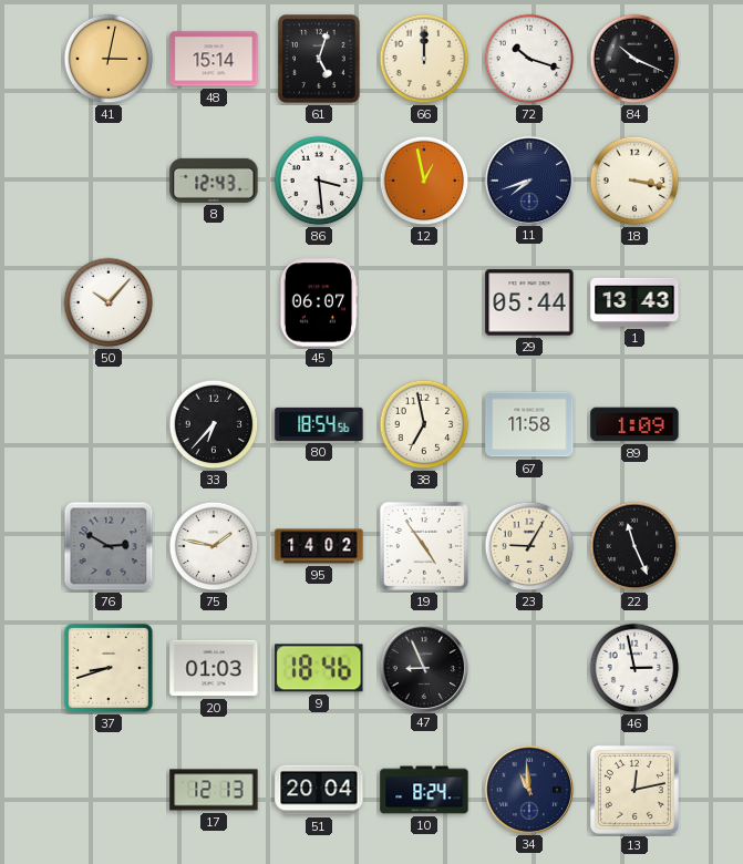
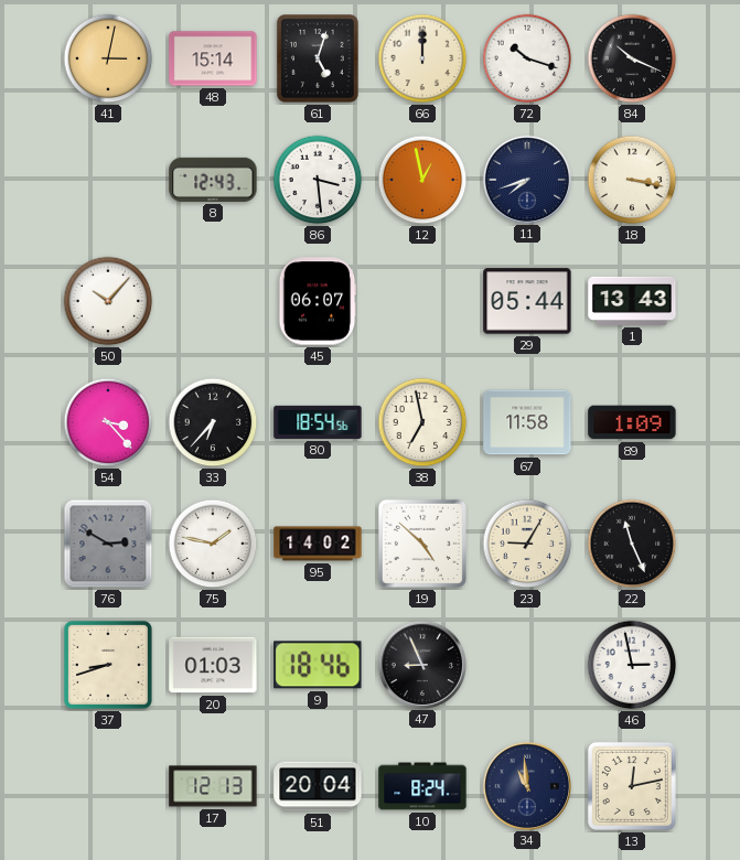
54: none -> 3:23 (108, 422)
19: 4:54 -> 4:52 (422, 544)
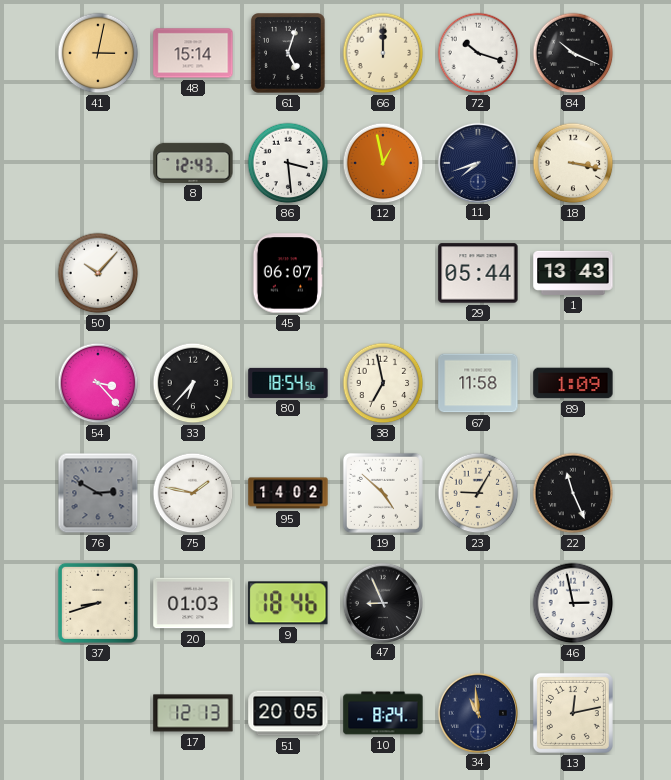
51: 20:04 -> 20:05 (288, 713)
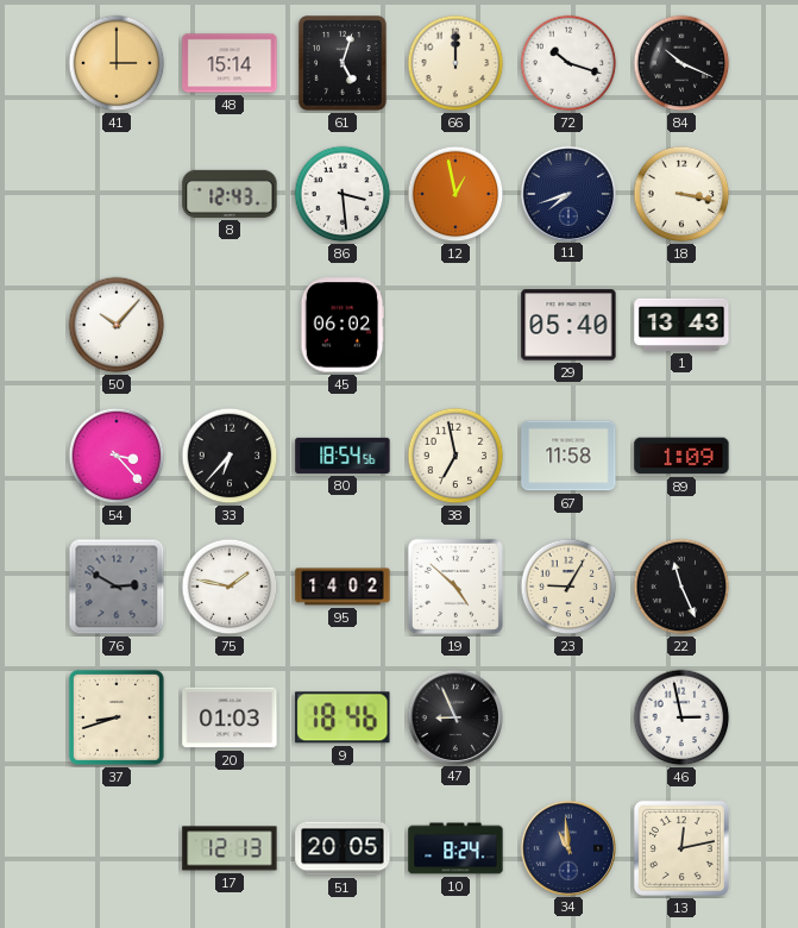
41: 3:02 -> 3:00 (117, 63)
45: 06:07 -> 06:02 (343, 325)
29: 05:44 -> 05:40 (568, 325)
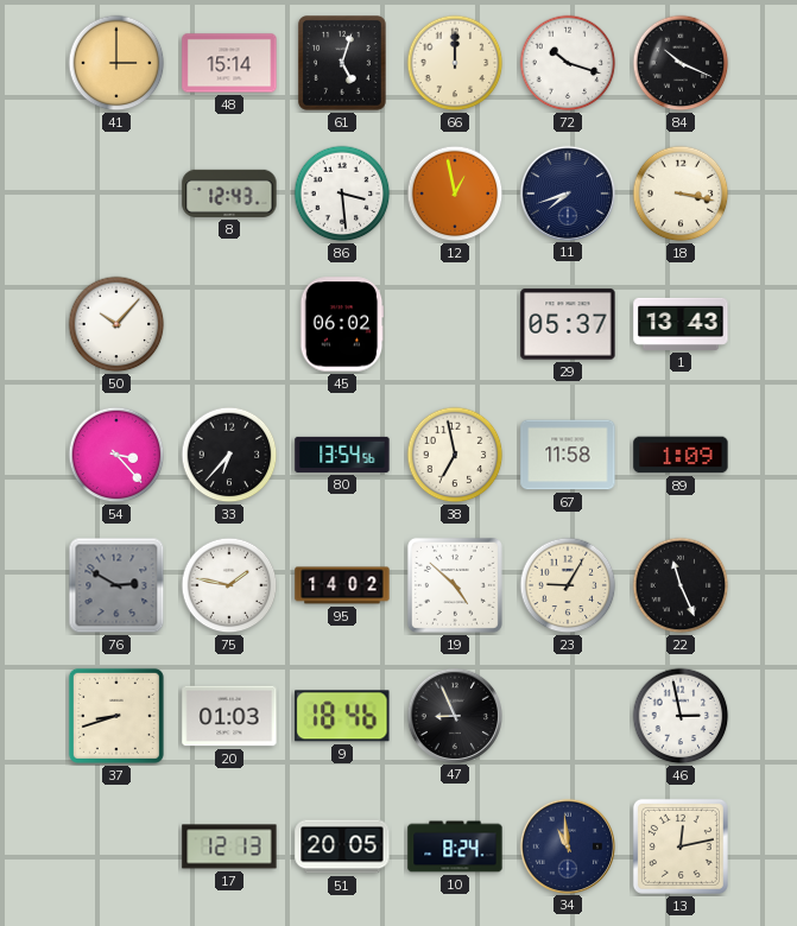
29: 05:40 -> 05:37 (568, 324)
80: 18:54 -> 13:54 (342, 455)
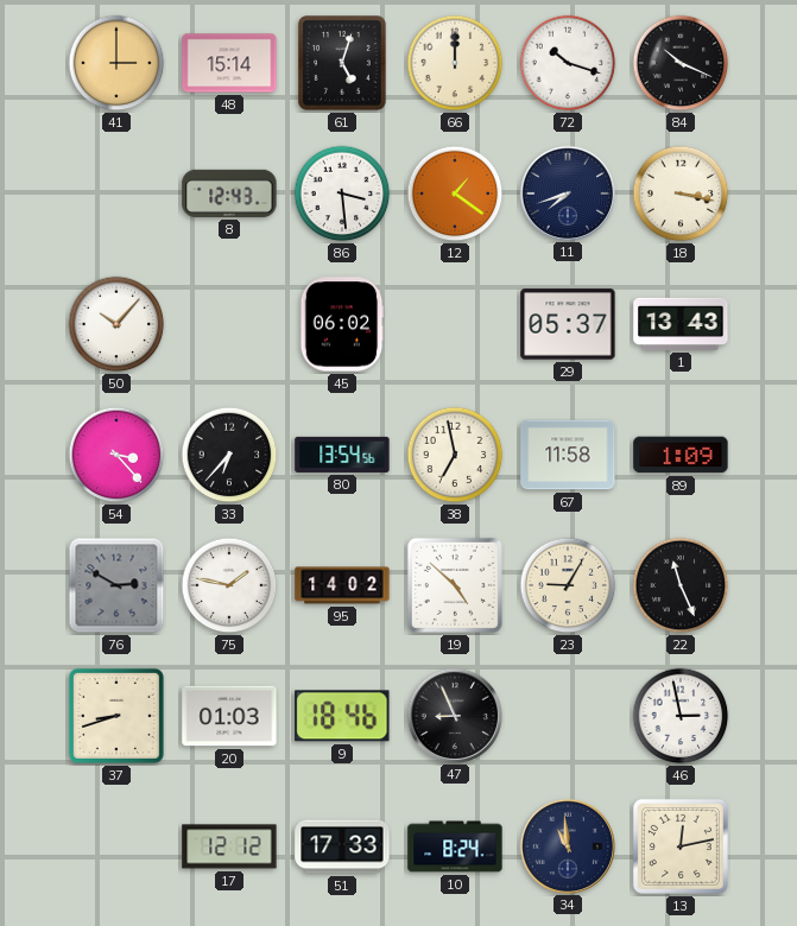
12: 12:58 -> 1:21 (455, 194)
17: 12:13 -> 12:12 (229, 846)
51: 20:05 -> 17:33 (342, 846)
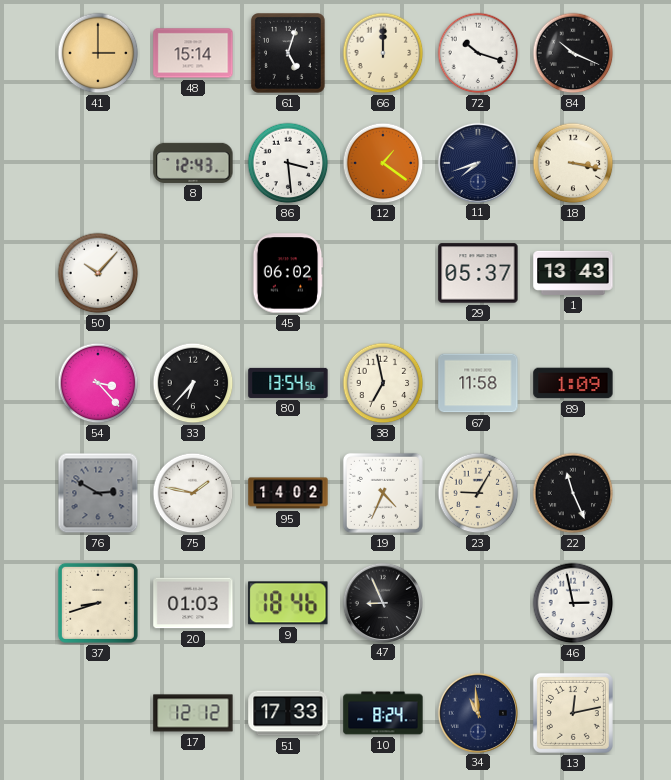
19: 4:52 -> 4:34 (383, 493)
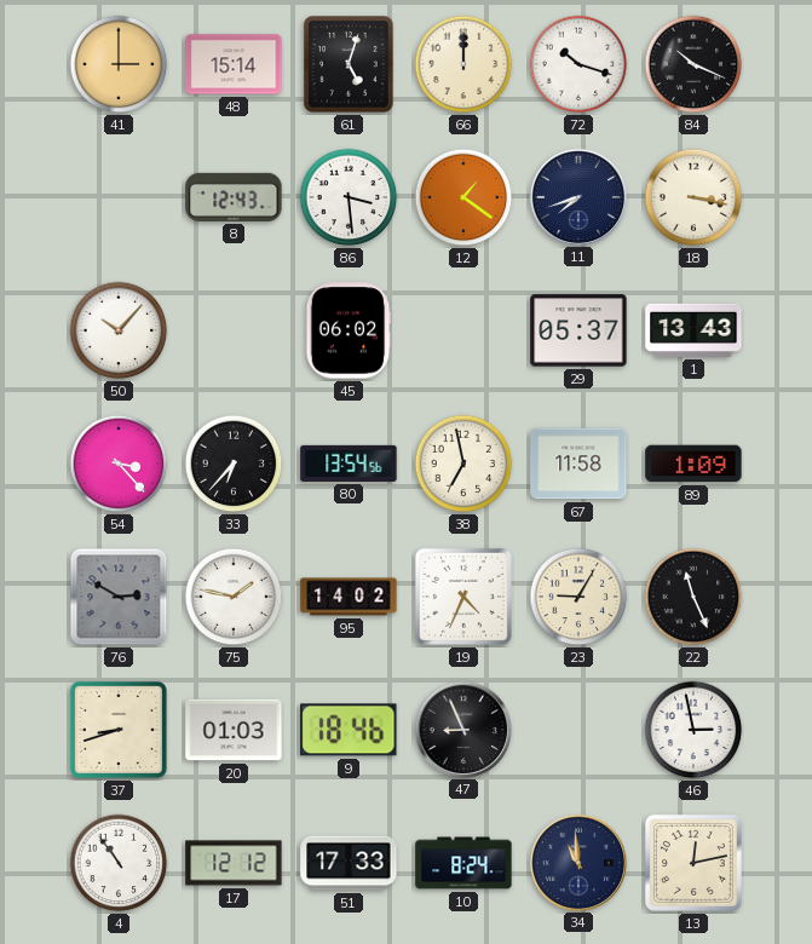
4: none -> 10:54 (119, 863)
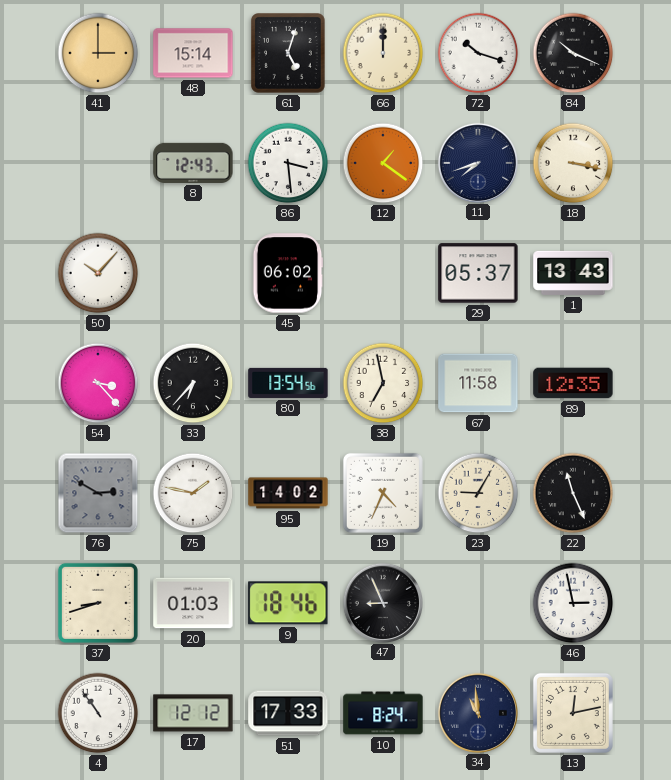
89: 1:09 -> 12:35 (573, 383)
